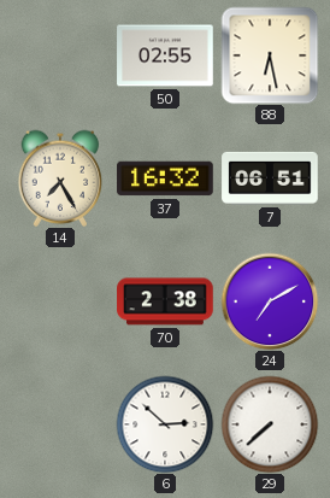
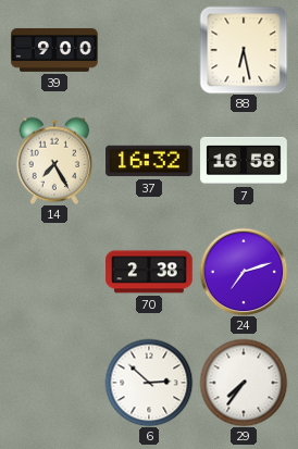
39: none -> 9:00 (54, 50)
50: 02:55 -> none (165, 55)
7: 06:51 -> 16:58 (244, 161)
24: 7:10 -> 7:12 (244, 272)
29: 7:38 -> 7:36 (244, 383)
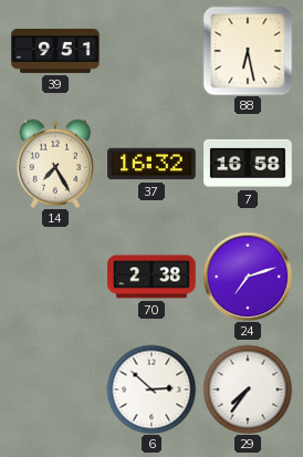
39: 9:00 -> 9:51 (55, 51)
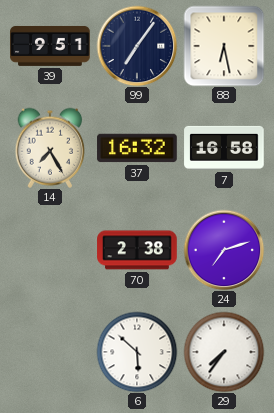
99: none -> 7:06 (137, 46)
6: 2:52 -> 5:52 (137, 352)
